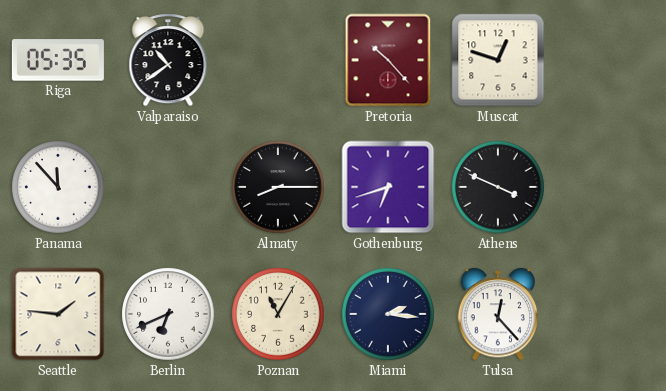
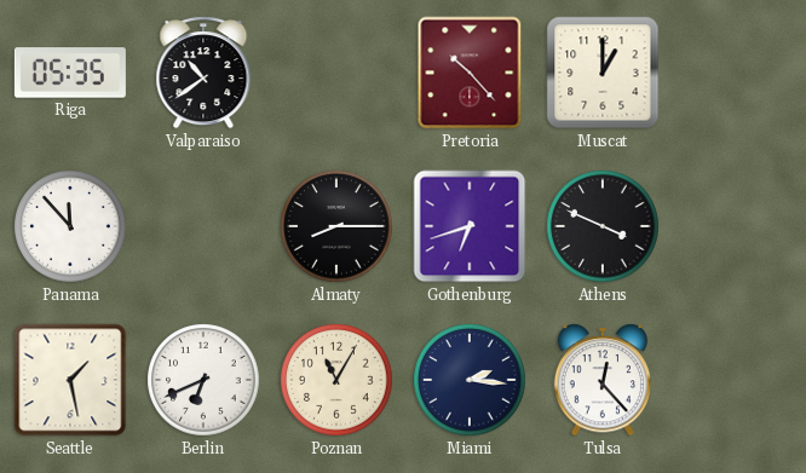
Muscat: 12:48 -> 1:00 (603, 73)
Seattle: 1:46 -> 1:28 (70, 380)
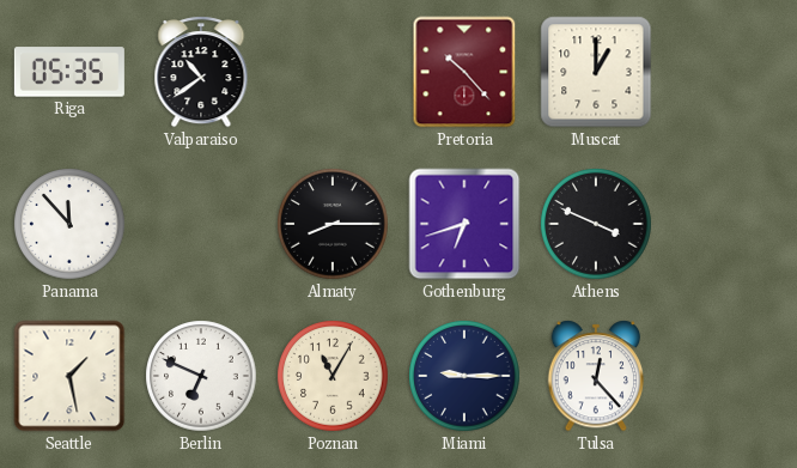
Berlin: 6:41 -> 6:49 (201, 376)
Miami: 2:16 -> 9:15 (464, 376)
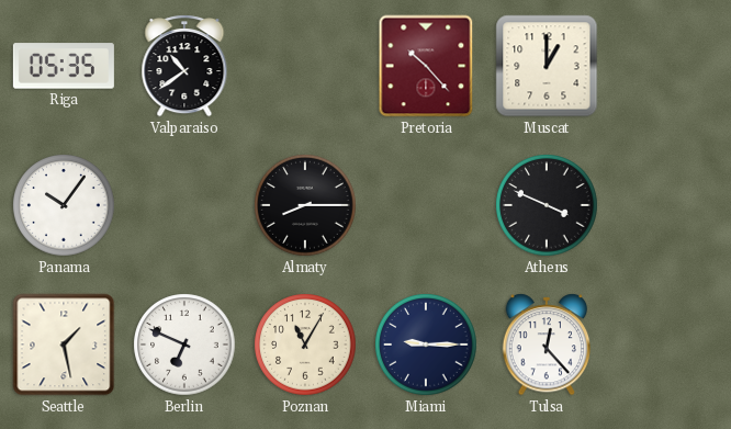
Panama: 11:53 -> 10:06 (64, 205)
Gothenburg: 6:42 -> none (464, 224)
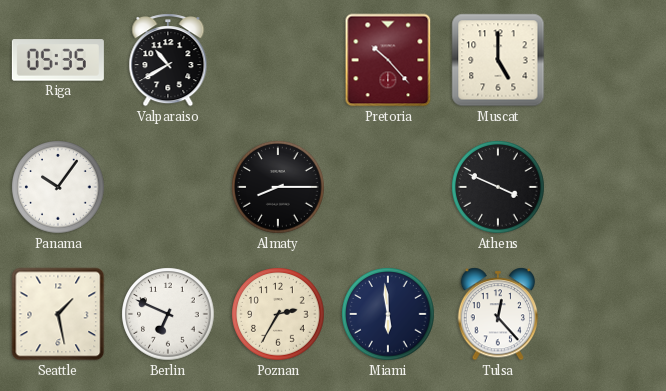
Valparaiso: 10:39 -> 10:40 (168, 60)
Muscat: 1:00 -> 5:00 (498, 60)
Poznan: 11:05 -> 2:35 (278, 314)
Miami: 9:15 -> 5:59 (388, 314)
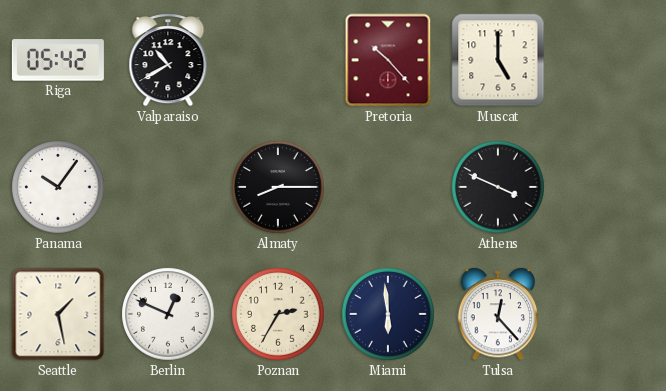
Riga: 05:35 -> 05:42 (58, 60)
Berlin: 6:49 -> 12:49 (168, 314)
